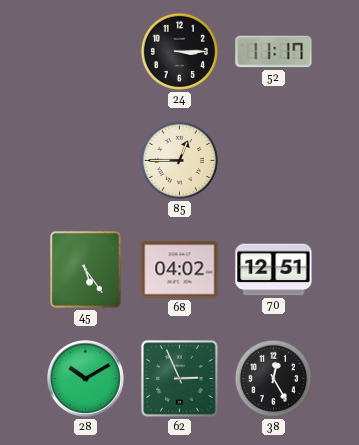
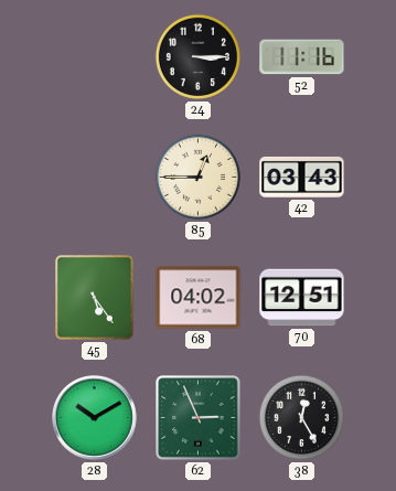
52: 11:17 -> 11:16 (302, 57)
42: none -> 03:43 (302, 177)
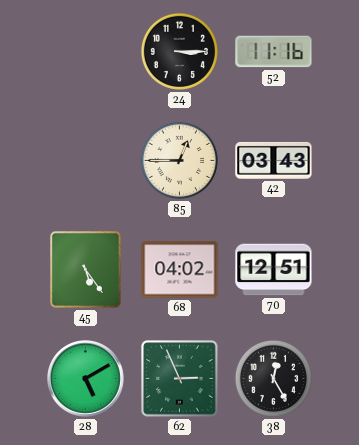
28: 10:10 -> 5:10 (86, 379)
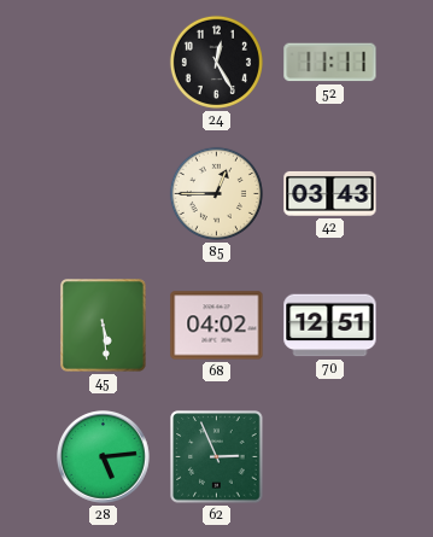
24: 3:15 -> 12:25 (216, 62)
52: 11:16 -> 11:11 (330, 63)
45: 5:24 -> 5:29 (104, 326)
28: 5:10 -> 5:14 (104, 457)
38: 12:25 -> none (273, 378)
